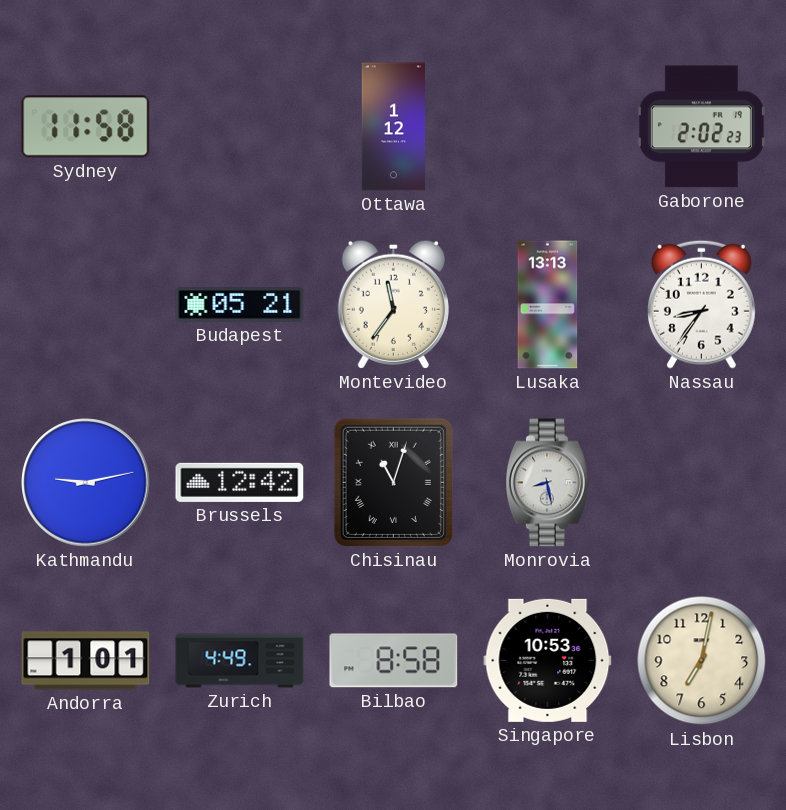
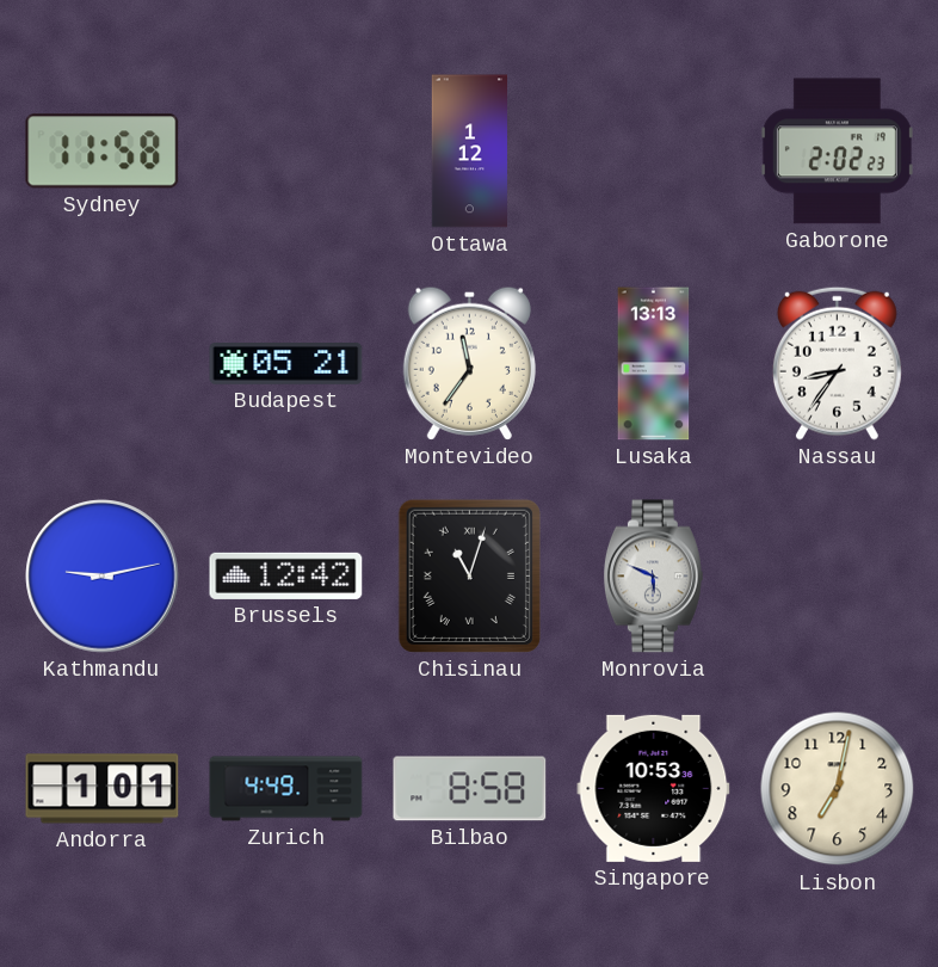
Monrovia: 8:28 -> 5:49 (653, 577)
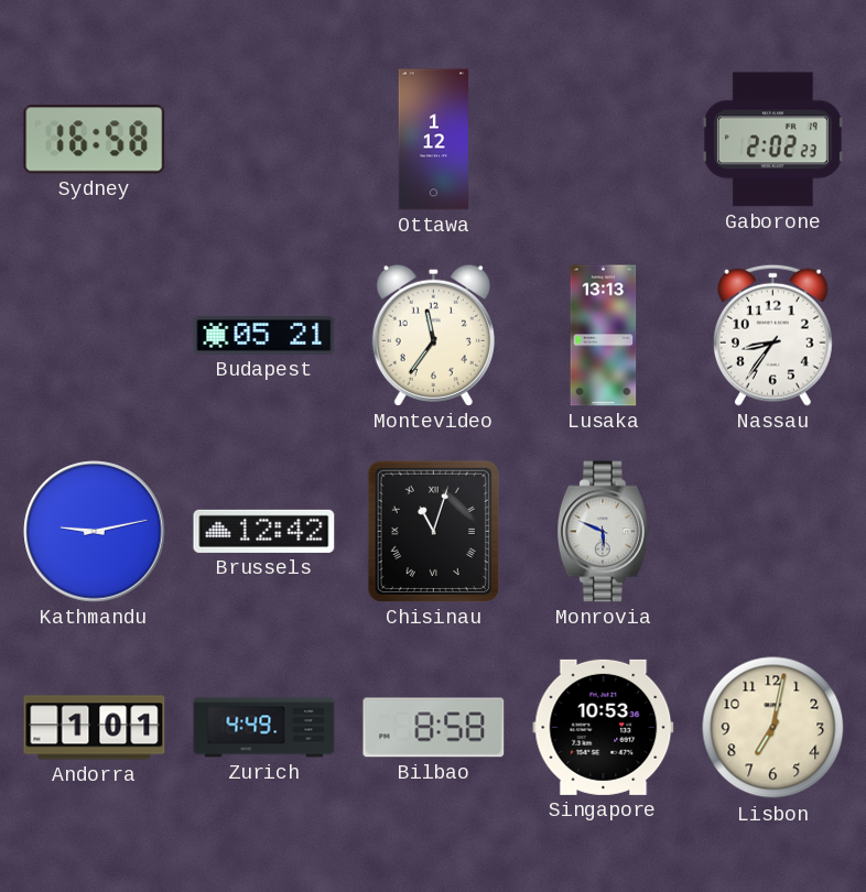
Sydney: 11:58 -> 16:58 (95, 140)
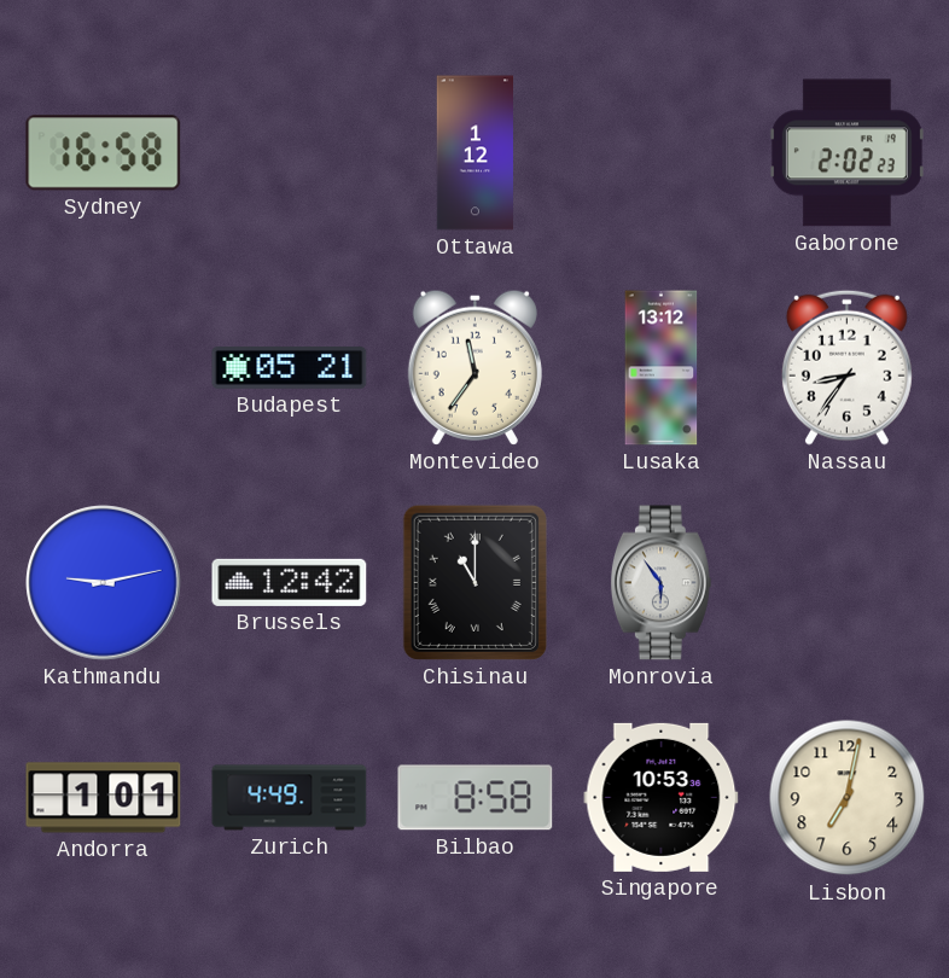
Lusaka: 13:13 -> 13:12 (662, 368)
Chisinau: 11:03 -> 11:00 (474, 582)
Monrovia: 5:49 -> 5:54 (660, 583)
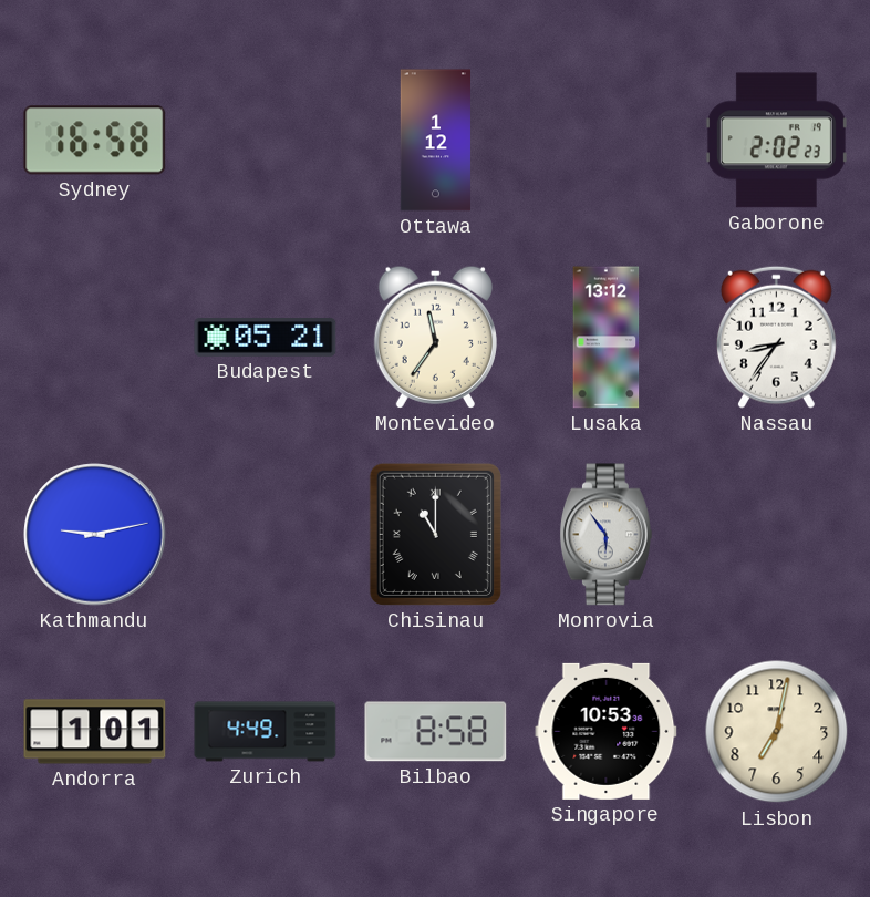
Brussels: 12:42 -> none (290, 582)
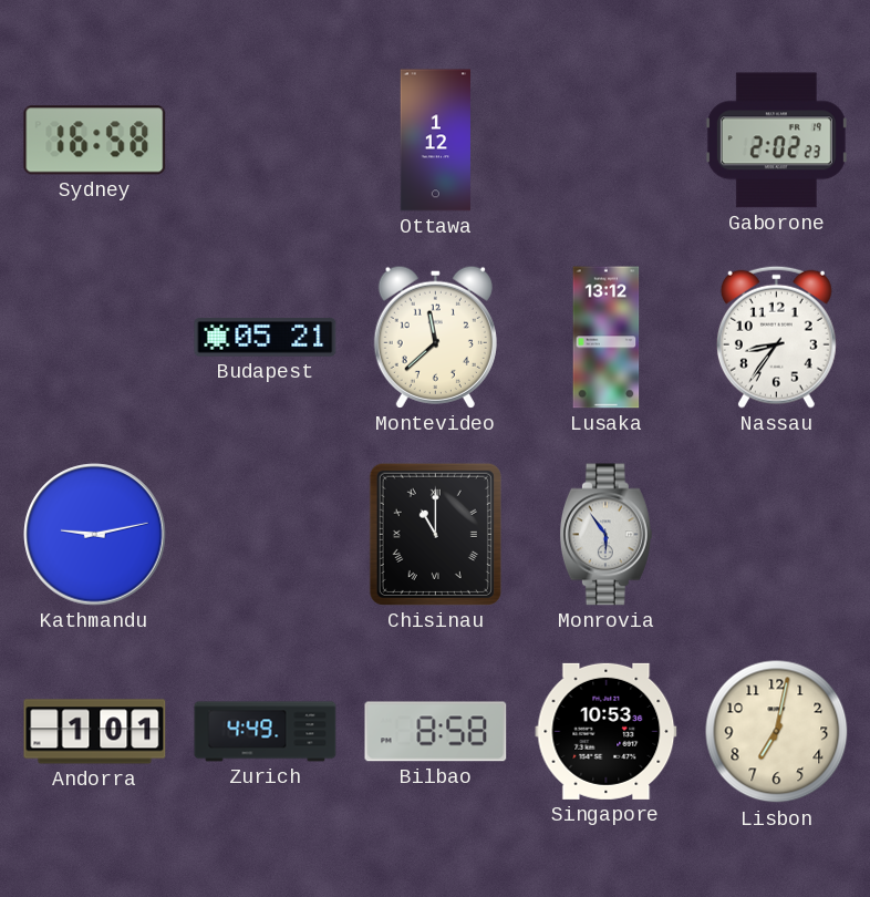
Montevideo: 11:36 -> 11:38 (435, 337)
